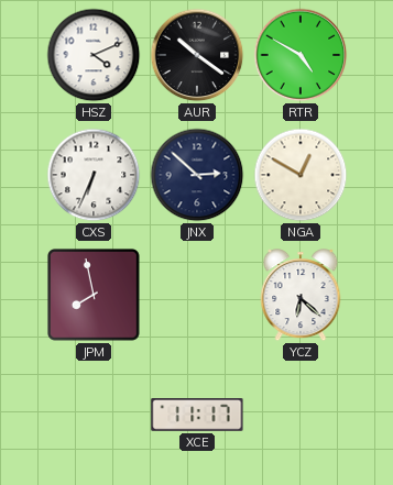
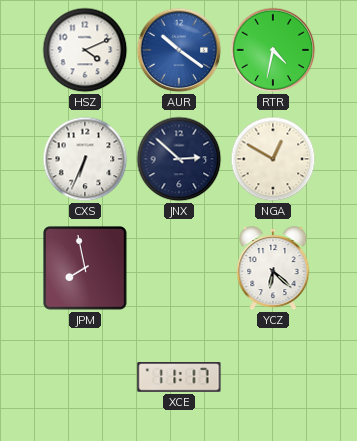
AUR dial: black -> blue (179, 50)
RTR: 4:50 -> 4:32 (273, 50)
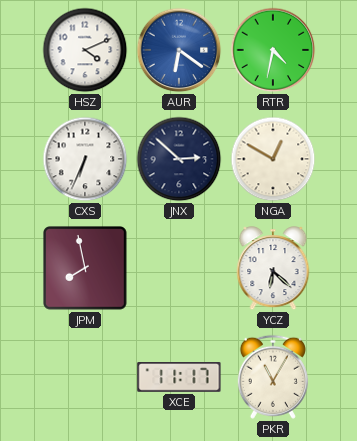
AUR: 10:21 -> 6:21 (179, 50)
PKR: none -> 11:05 (273, 377)
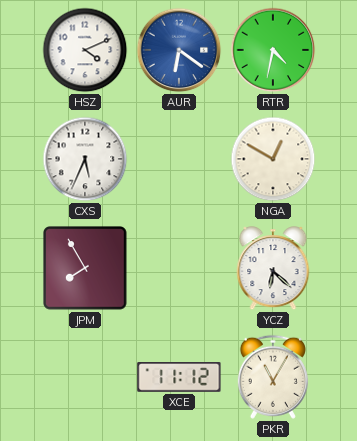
CXS: 6:34 -> 5:34 (85, 159)
JNX: 2:52 -> none (179, 159)
JPM: 7:58 -> 7:55 (86, 269)
XCE: 11:17 -> 11:12 (179, 378)
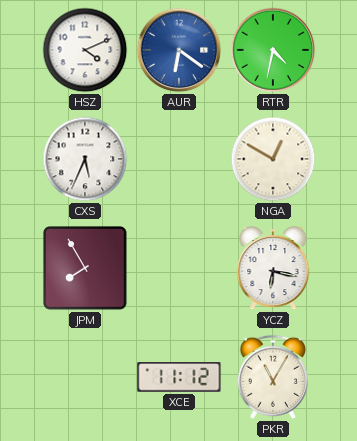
YCZ: 6:22 -> 6:17 (273, 269)
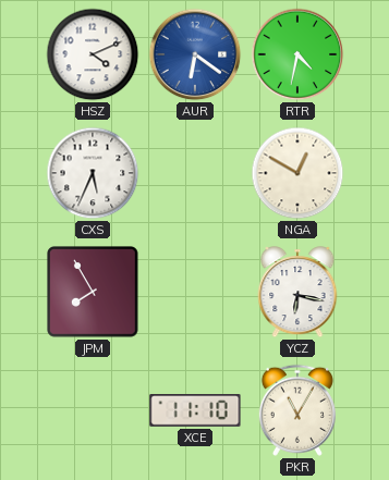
XCE: 11:12 -> 11:10 (195, 411)
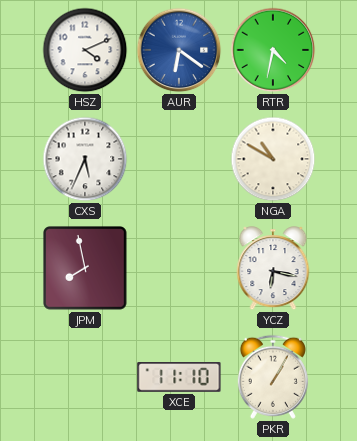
NGA: 12:50 -> 10:50 (273, 159)
JPM: 7:55 -> 7:58 (86, 269)
PKR: 11:05 -> 1:05 (273, 377)
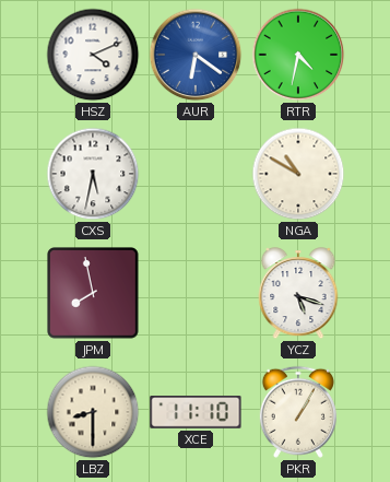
CXS: 5:34 -> 5:32 (93, 174)
YCZ: 6:17 -> 5:18 (298, 294)
LBZ: none -> 8:30 (93, 412)
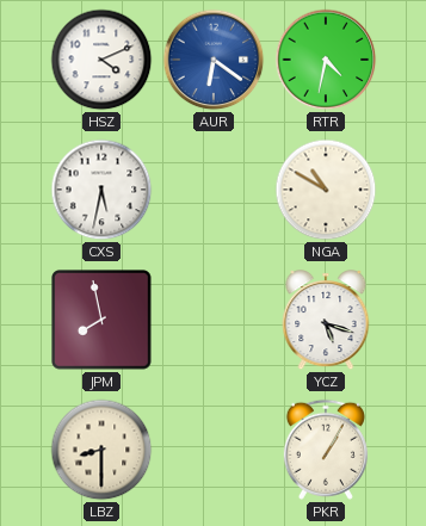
XCE: 11:10 -> none (196, 413)
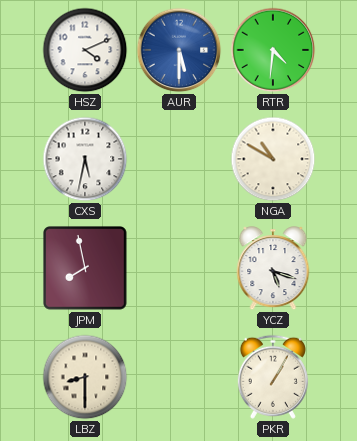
AUR: 6:21 -> 5:30 (179, 50)
RTR: 4:32 -> 4:31 (273, 50)
